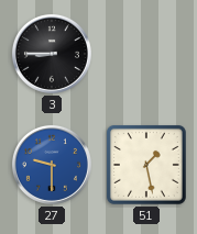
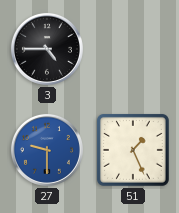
3: 8:45 -> 4:45 (47, 49)
51: 1:28 -> 1:26 (133, 150)
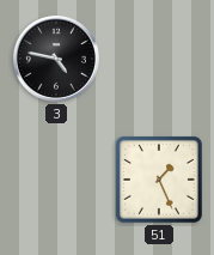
3: 4:45 -> 4:47 (56, 59)
27: 9:30 -> none (47, 150)
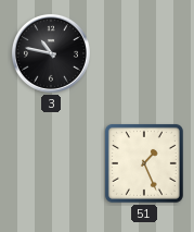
3: 4:47 -> 10:47 (51, 53)
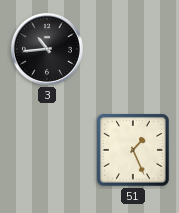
3: 10:47 -> 10:44 (47, 49)
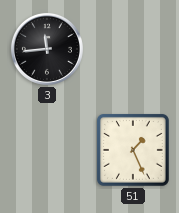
3: 10:44 -> 11:44 (47, 49)
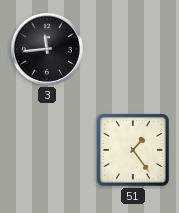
51: 1:26 -> 1:24 (133, 150)
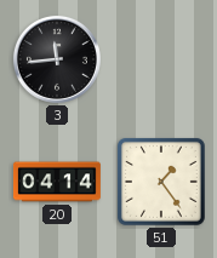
20: none -> 04:14 (57, 182)
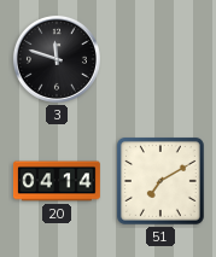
3: 11:44 -> 11:48 (57, 59)
51: 1:24 -> 7:10 (160, 181)
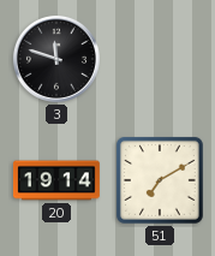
20: 04:14 -> 19:14 (56, 180)
